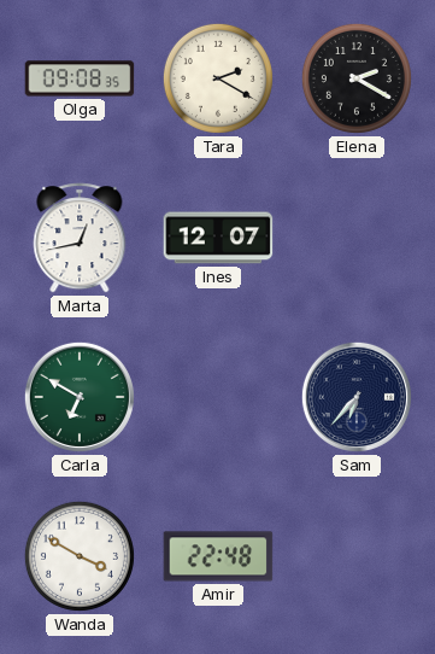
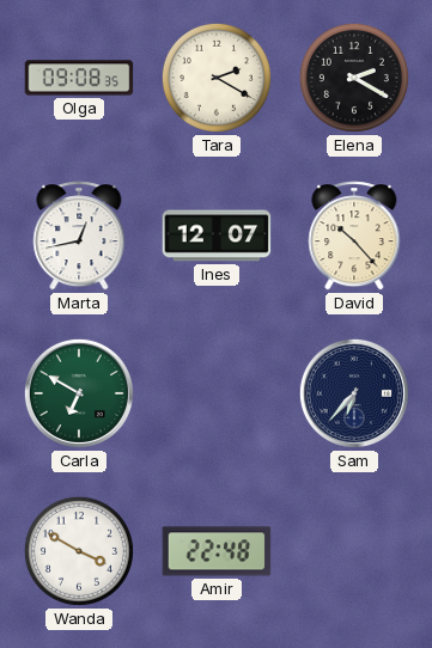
David: none -> 10:23 (354, 236)
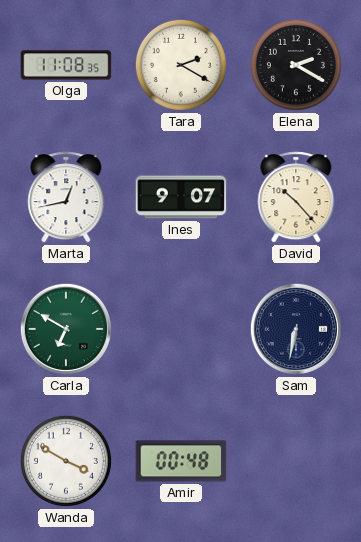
Olga: 09:08 -> 11:08 (66, 65)
Ines: 12:07 -> 9:07 (181, 197)
Sam: 6:37 -> 6:32 (296, 329)
Amir: 22:48 -> 00:48 (181, 461)
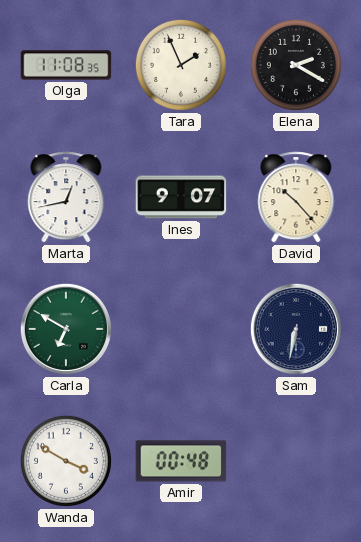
Tara: 2:20 -> 1:56 (181, 65)
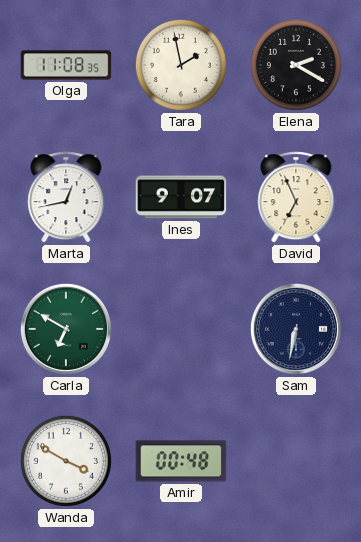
Tara: 1:56 -> 1:58 (181, 65)
David: 10:23 -> 6:56 (296, 197)
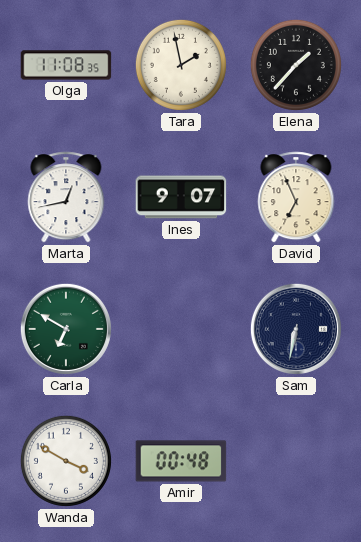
Elena: 2:20 -> 1:37 (296, 65)
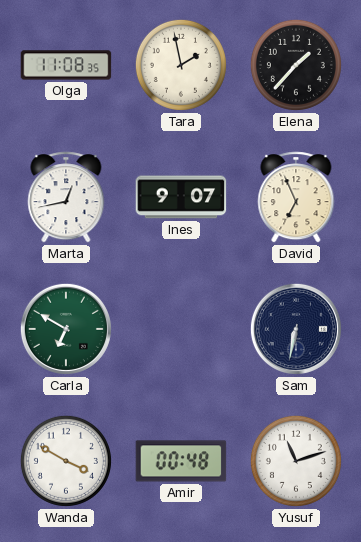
Yusuf: none -> 11:12 (296, 461)
